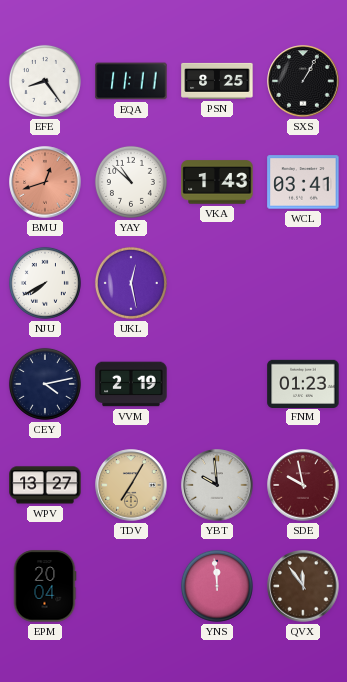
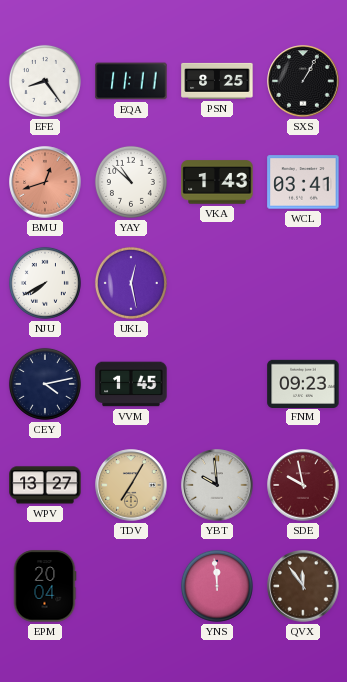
VVM: 2:19 -> 1:45 (131, 384)
FNM: 01:23 -> 09:23 (303, 383)
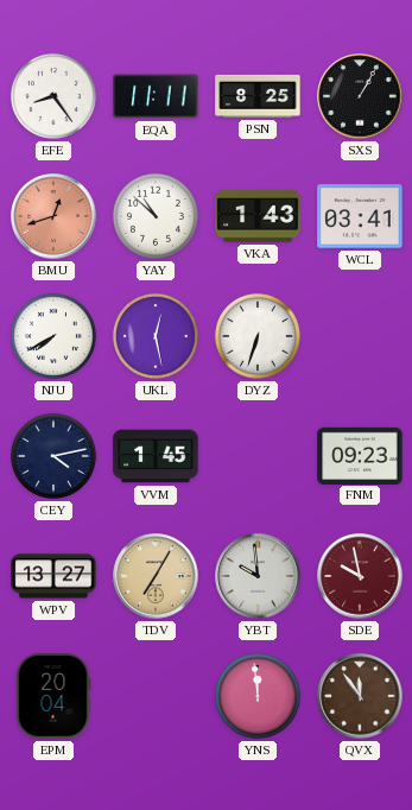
DYZ: none -> 6:33 (258, 336)
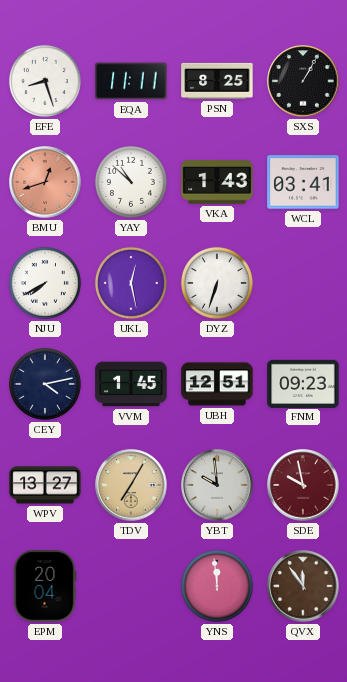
EFE: 8:24 -> 8:27 (45, 81)
UBH: none -> 12:51 (217, 384)
